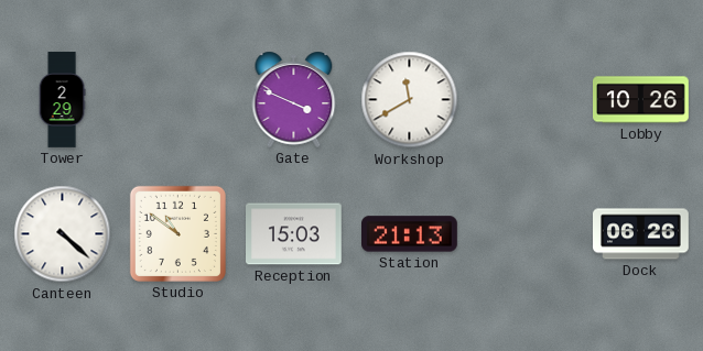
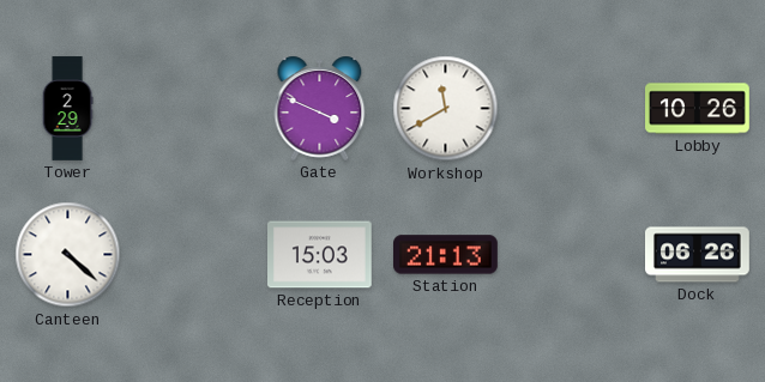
Studio: 10:51 -> none (177, 233)
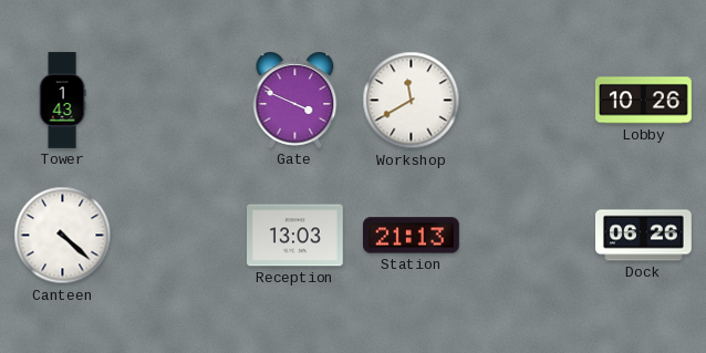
Tower: 2:29 -> 1:43 (62, 101)
Reception: 15:03 -> 13:03 (295, 236)
